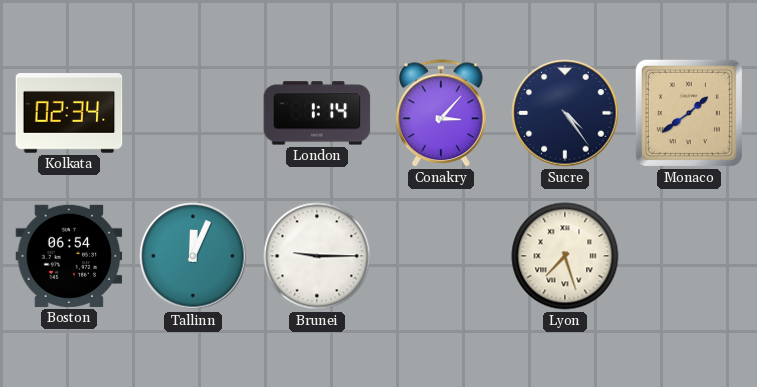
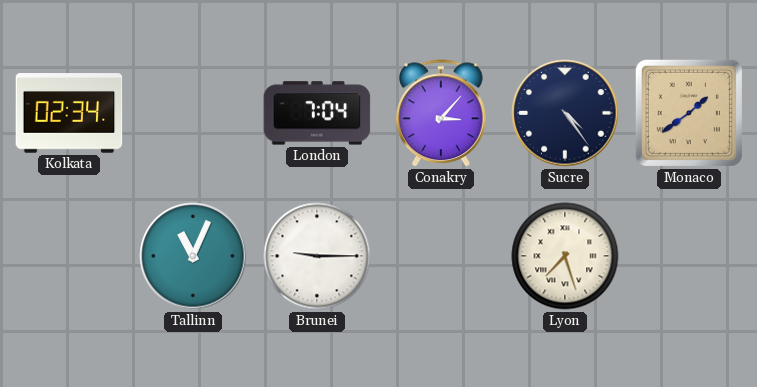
London: 1:14 -> 7:04 (317, 113)
Boston: 06:54 -> none (69, 256)
Tallinn: 12:04 -> 11:04 (193, 256)
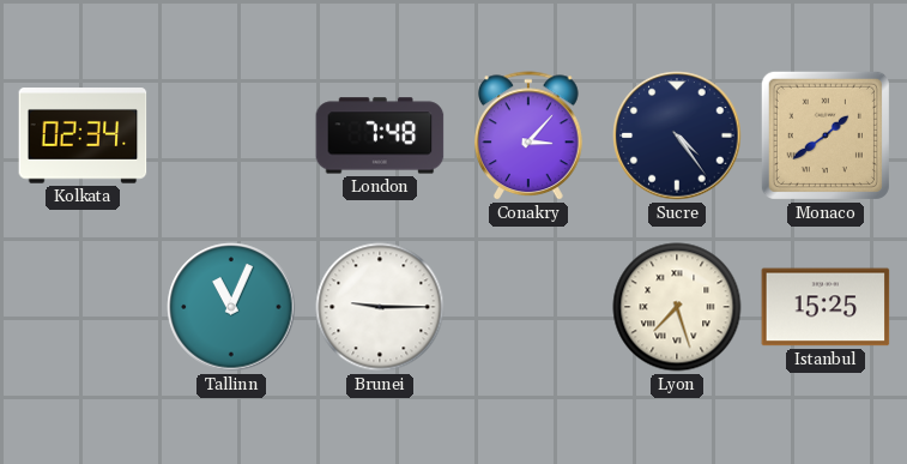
London: 7:04 -> 7:48 (380, 135)
Istanbul: none -> 15:25 (826, 307)
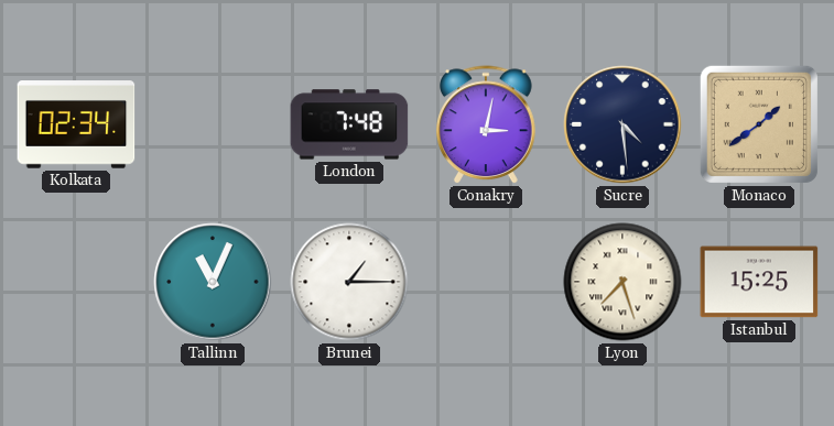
Conakry: 3:07 -> 3:02 (487, 125)
Sucre: 4:24 -> 4:29 (622, 124)
Brunei: 9:15 -> 1:15 (349, 282)
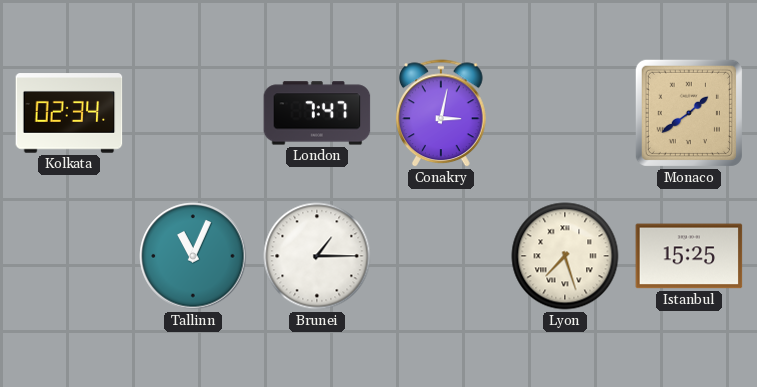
London: 7:48 -> 7:47 (317, 113)
Sucre: 4:29 -> none (622, 124)
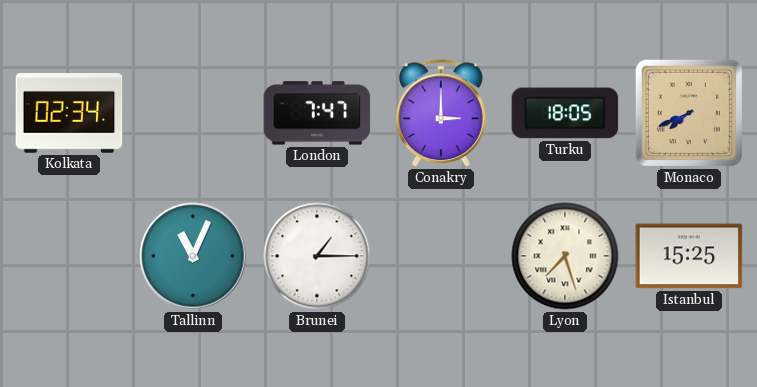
Conakry: 3:02 -> 3:00 (442, 114)
Turku: none -> 18:05 (565, 113)
Monaco: 1:39 -> 7:41 (689, 113)
